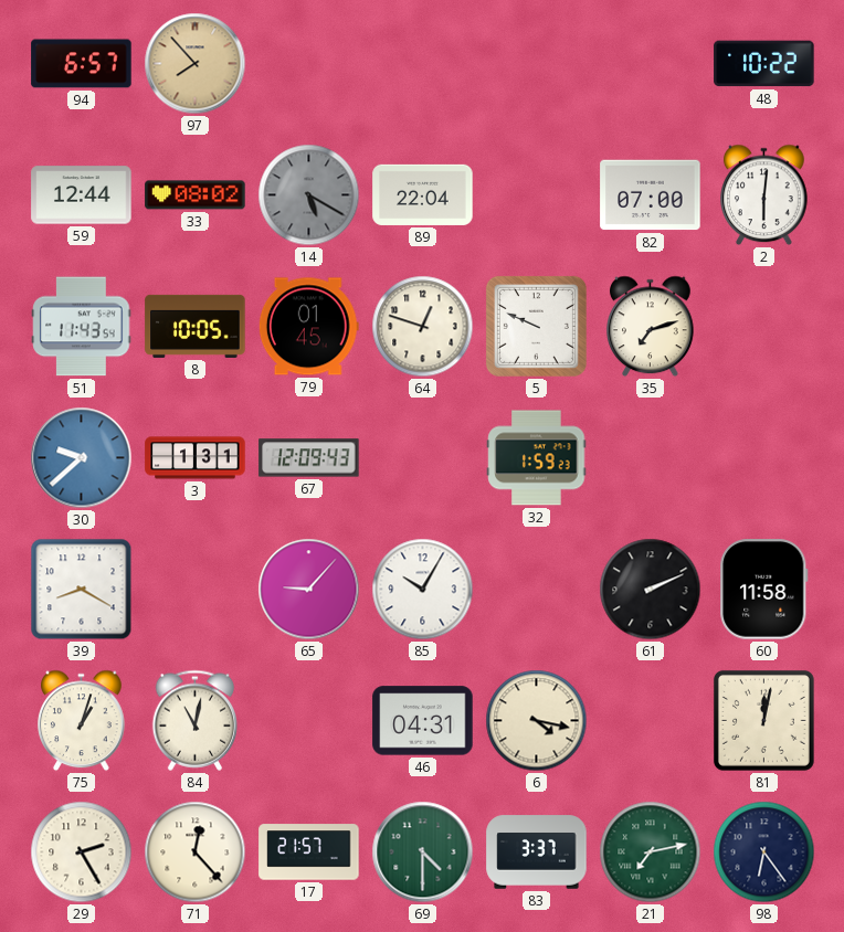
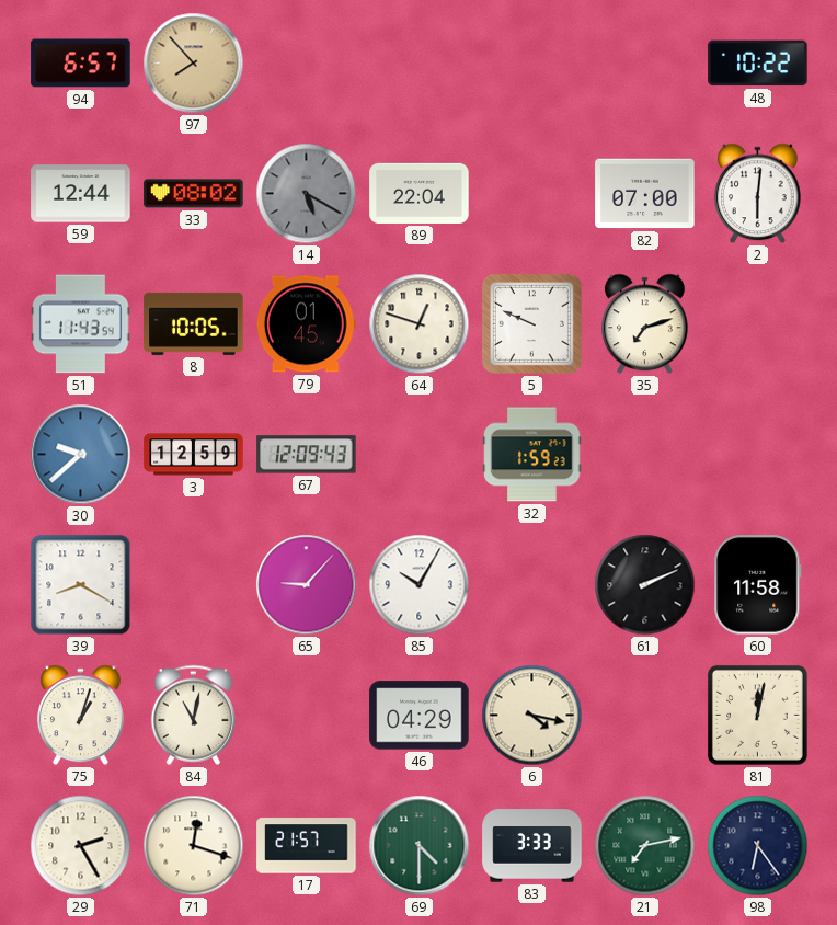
3: 1:31 -> 12:59 (194, 455)
46: 04:31 -> 04:29 (420, 716)
71: 12:23 -> 12:18 (194, 846)
83: 3:37 -> 3:33 (532, 846)
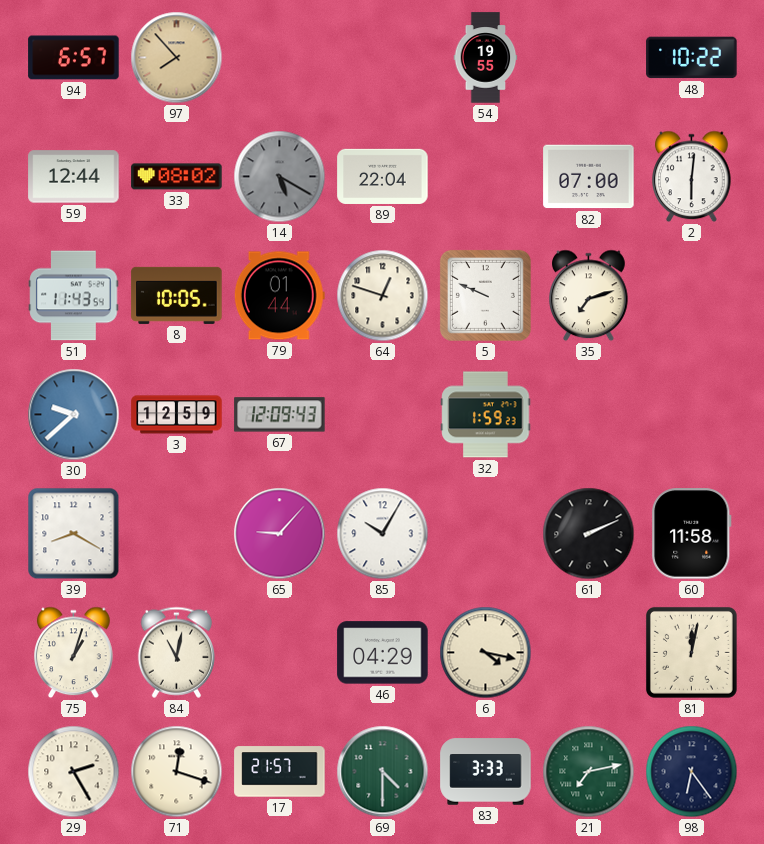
54: none -> 19:55 (486, 58)
79: 01:45 -> 01:44 (279, 296)
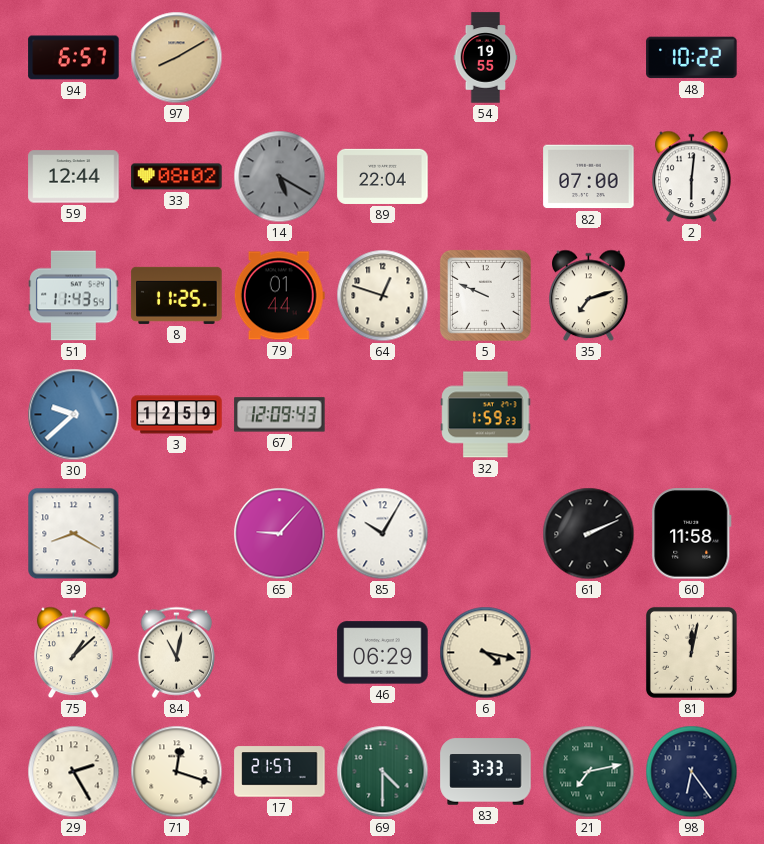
97: 7:53 -> 8:10 (177, 58)
8: 10:05 -> 11:25 (177, 295)
75: 1:03 -> 1:08 (74, 653)
46: 04:29 -> 06:29 (383, 653)
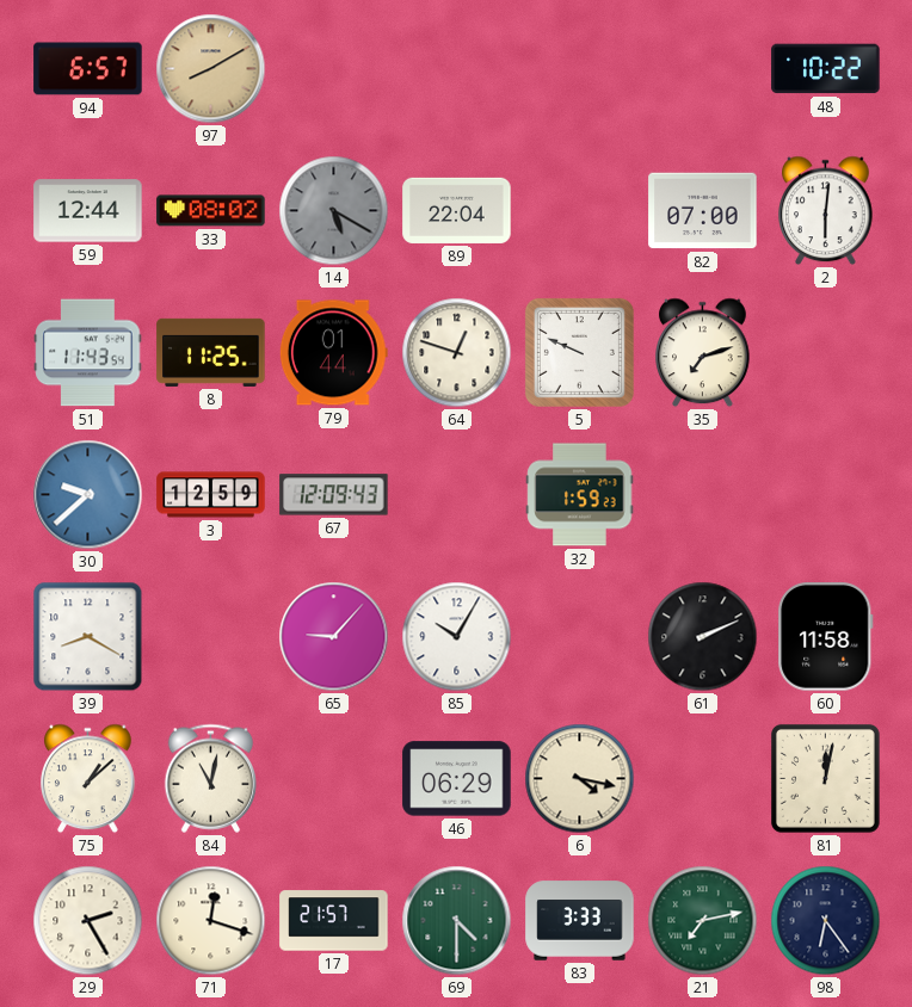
54: 19:55 -> none (486, 58)
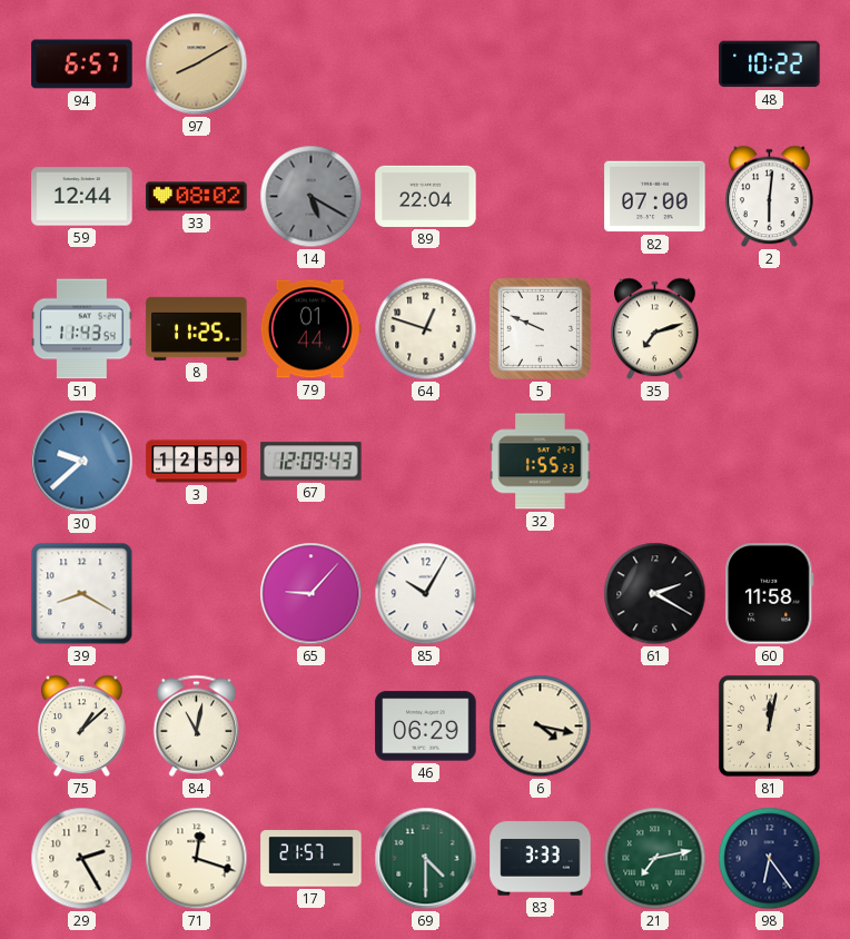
32: 1:59 -> 1:55 (541, 462)
61: 2:11 -> 2:20 (655, 594)
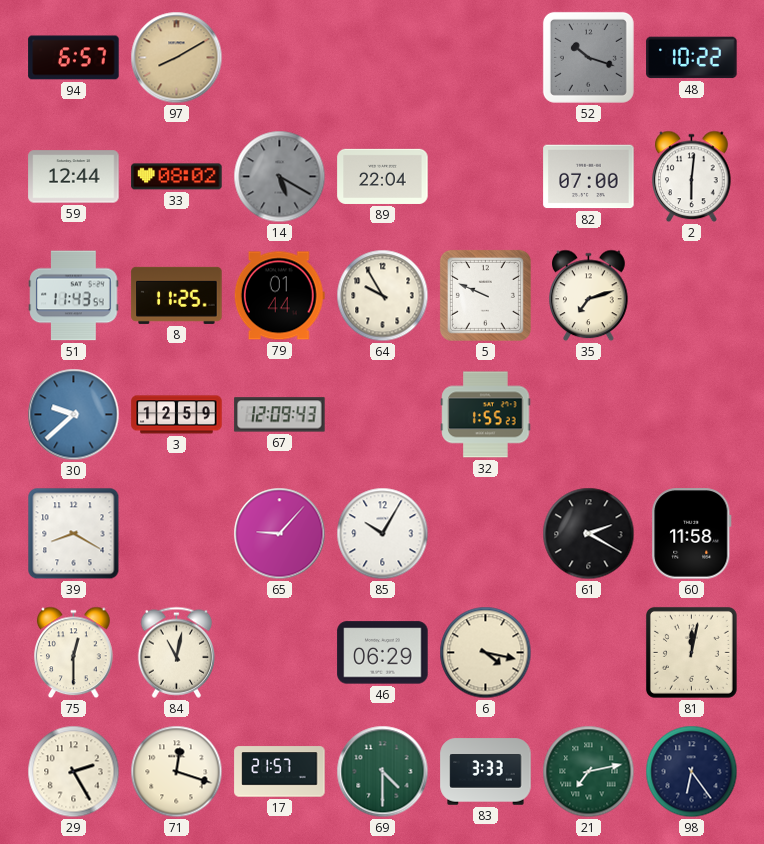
52: none -> 10:18 (588, 57)
64: 12:48 -> 9:55 (383, 296)
75: 1:08 -> 12:30 (74, 653)
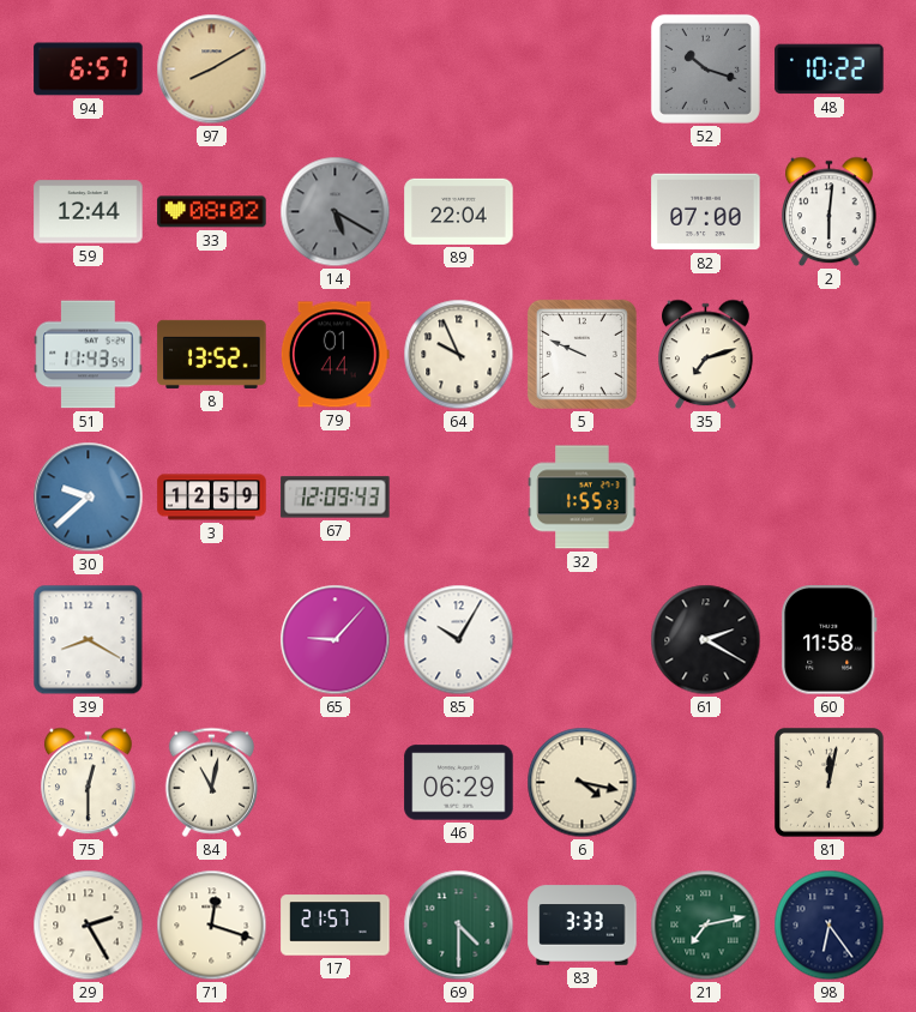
8: 11:25 -> 13:52 (212, 354)
64: 9:55 -> 9:56 (459, 355)
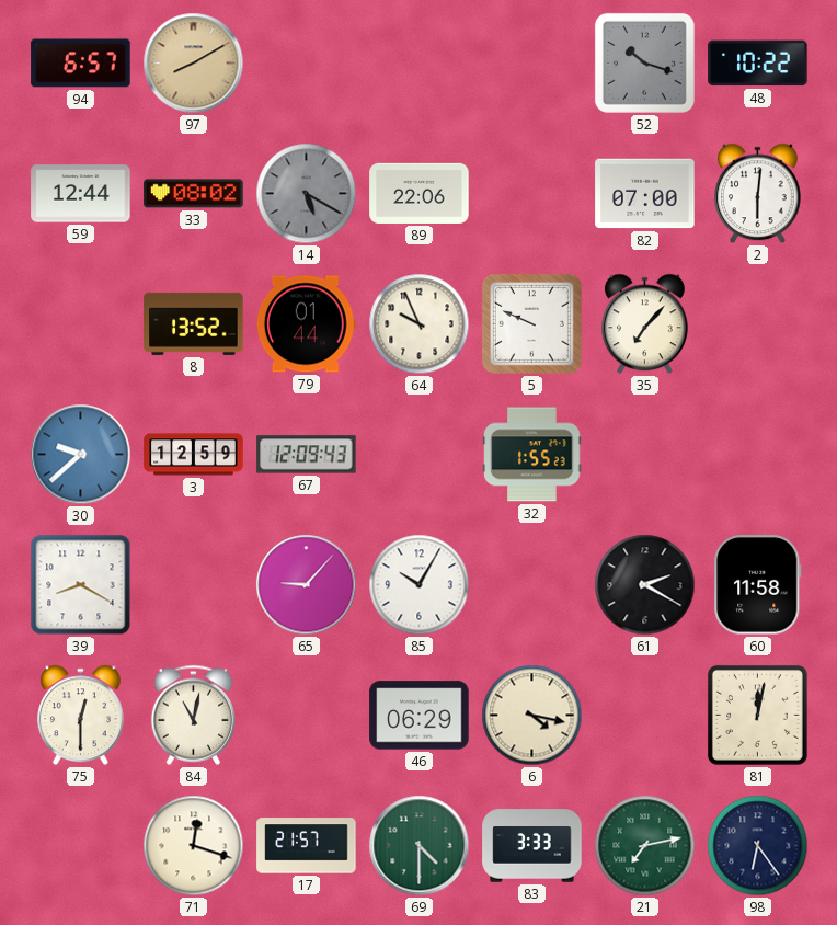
89: 22:04 -> 22:06 (420, 193)
51: 11:43 -> none (89, 355)
35: 7:12 -> 7:07 (645, 324)
29: 2:25 -> none (89, 926)
